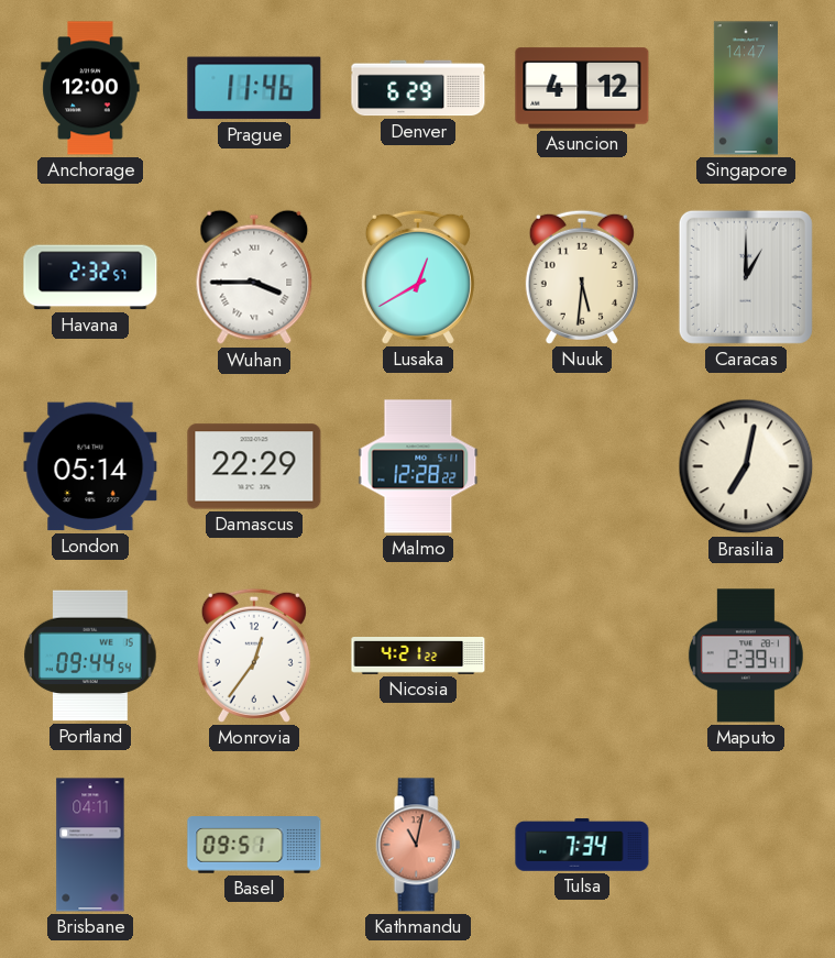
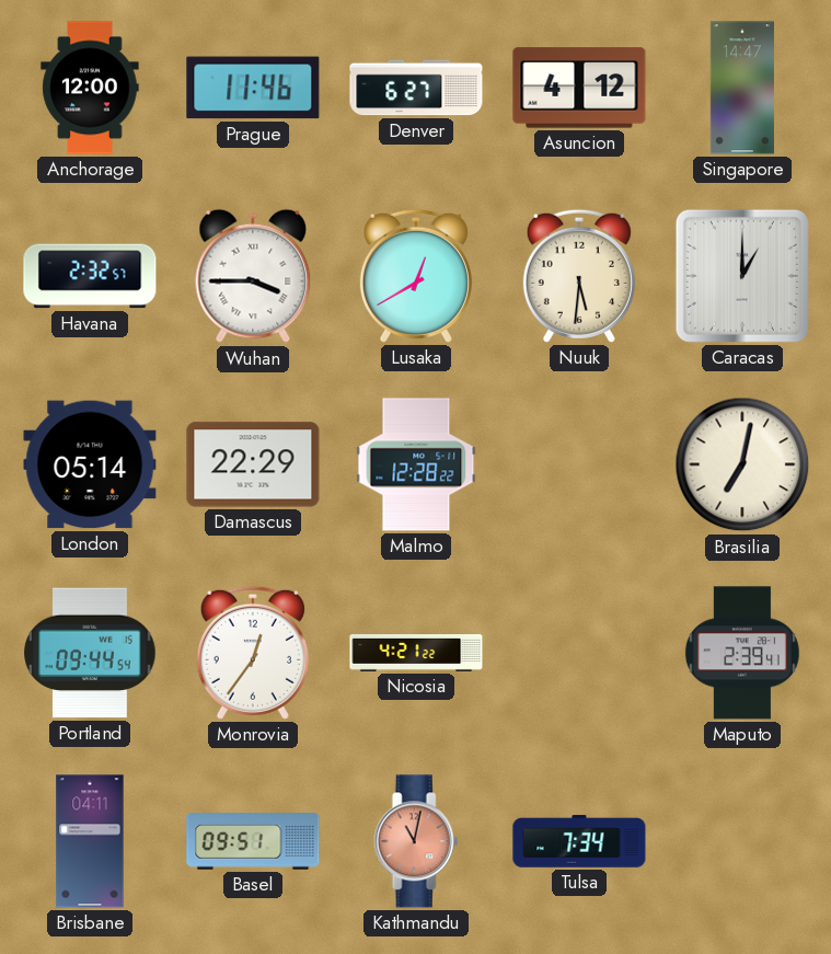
Denver: 6:29 -> 6:27 (416, 88)
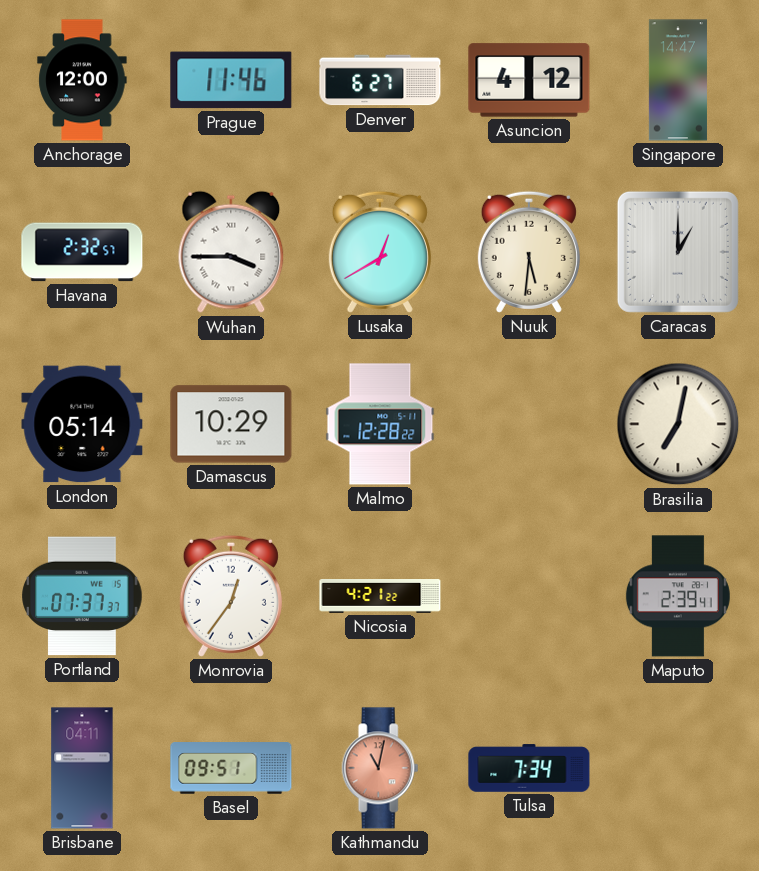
Damascus: 22:29 -> 10:29 (231, 424)
Portland: 09:44 -> 07:37 (82, 596)
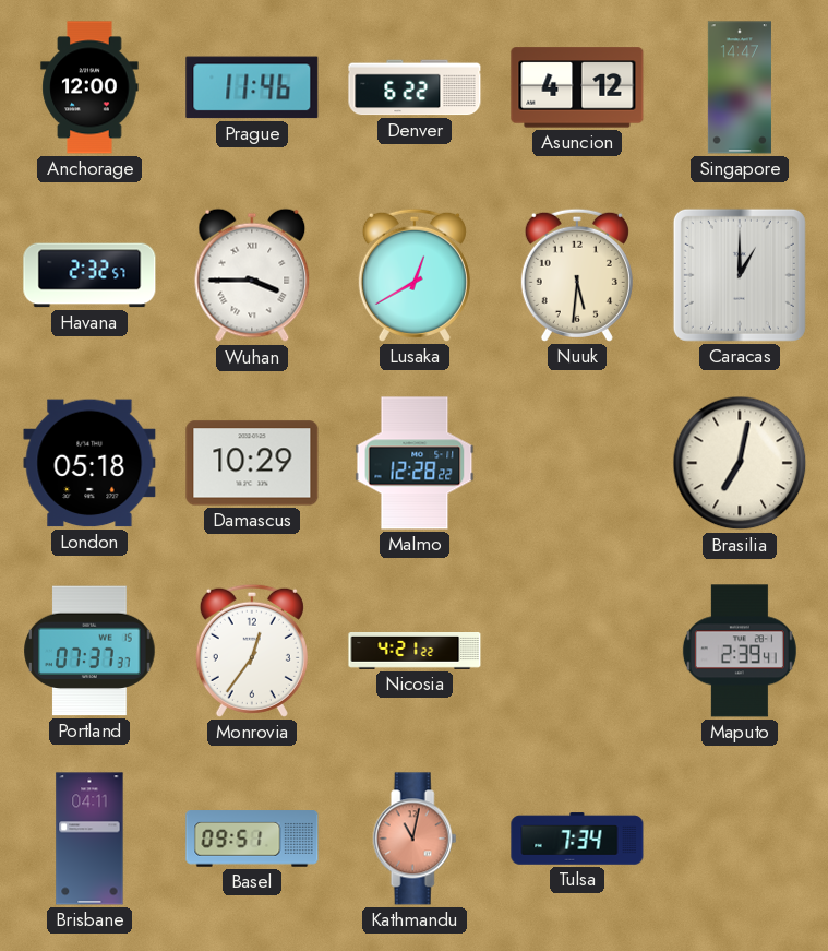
Denver: 6:27 -> 6:22 (415, 87)
London: 05:14 -> 05:18 (89, 463)
